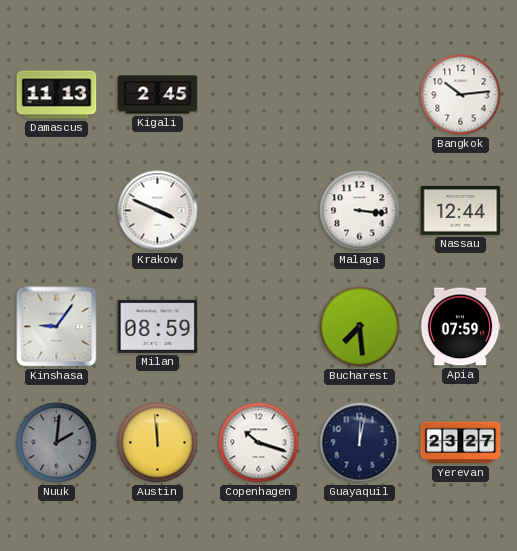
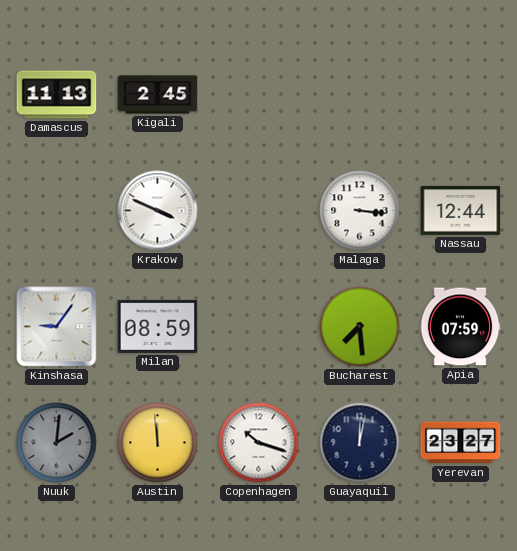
Bangkok: 10:14 -> none (461, 95)
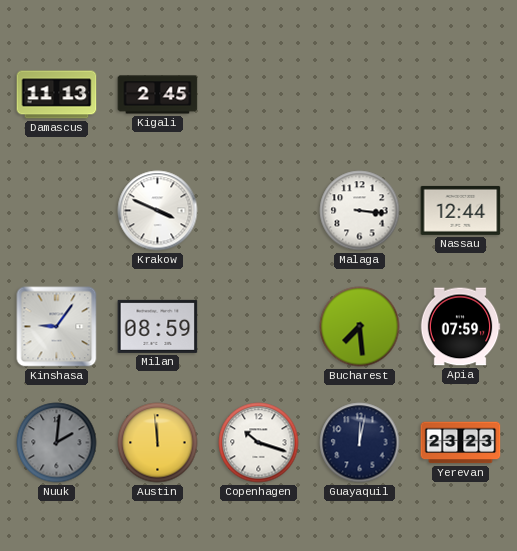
Yerevan: 23:27 -> 23:23 (461, 443)
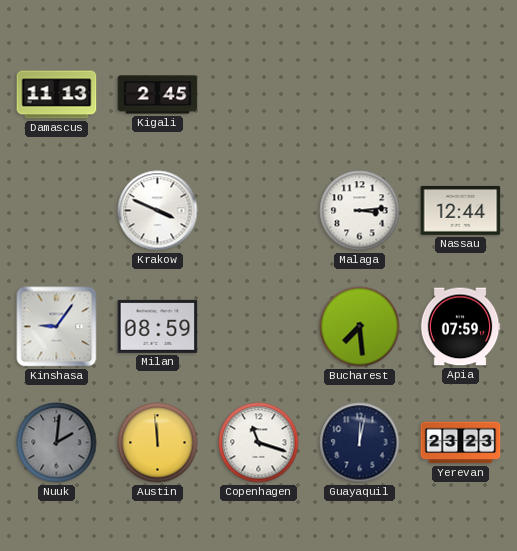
Malaga: 3:16 -> 3:14 (360, 211)
Copenhagen: 10:18 -> 11:18 (259, 443)
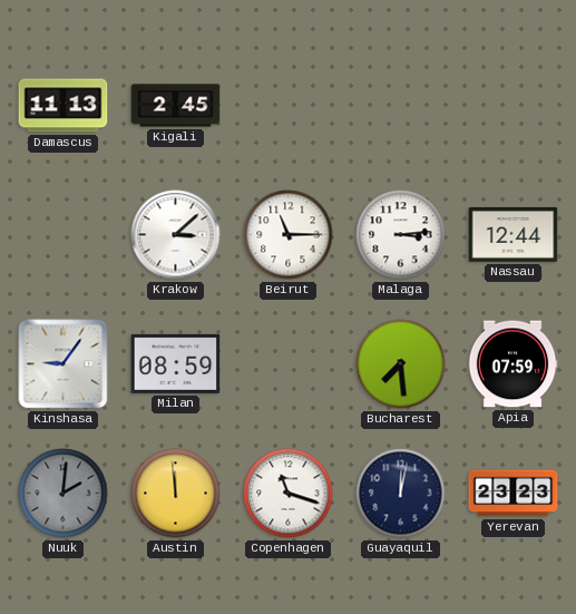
Krakow: 3:49 -> 3:08 (176, 235)
Beirut: none -> 11:15 (289, 235)
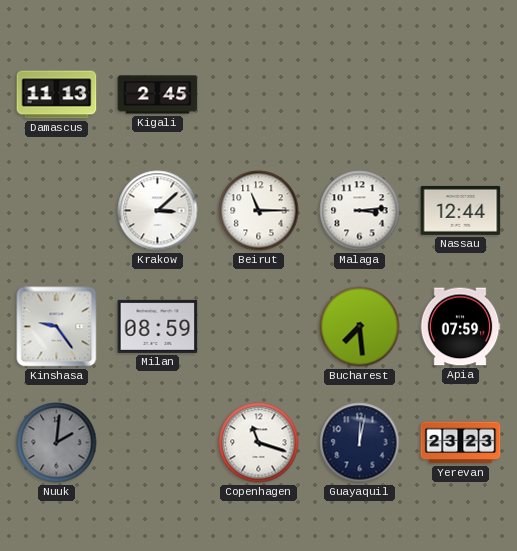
Kinshasa: 9:06 -> 9:24 (57, 327)
Austin: 11:59 -> none (176, 494)
